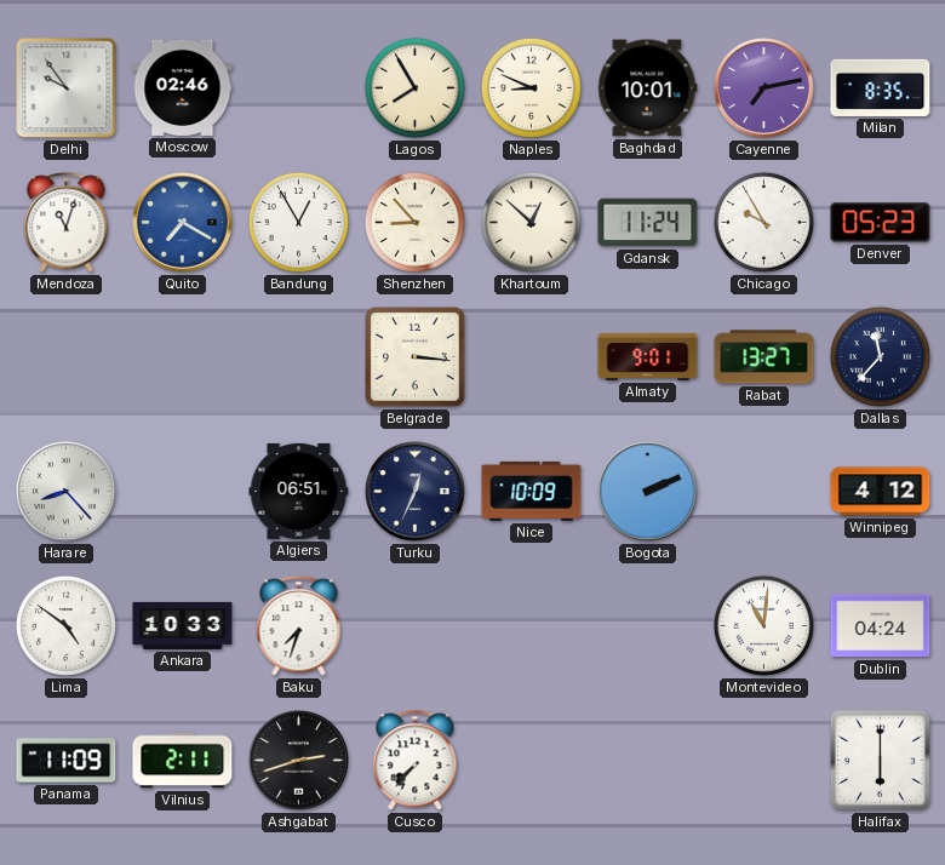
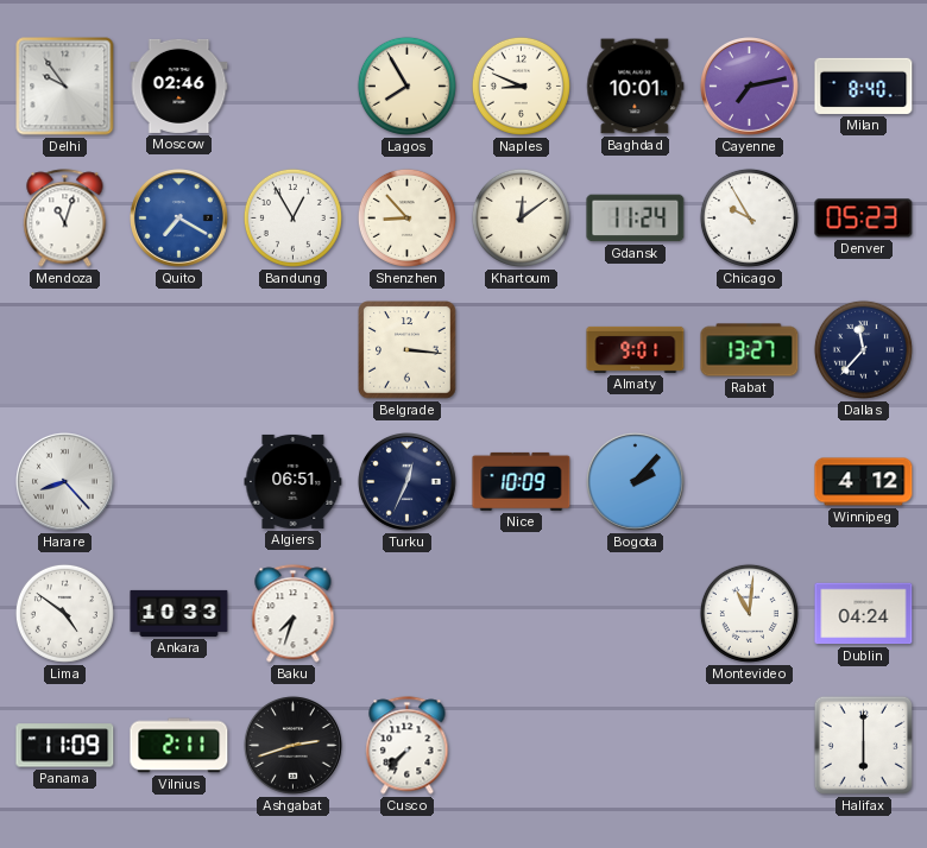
Milan: 8:35 -> 8:40 (864, 86)
Khartoum: 12:52 -> 12:09 (521, 217)
Bogota: 2:11 -> 2:07 (636, 482)
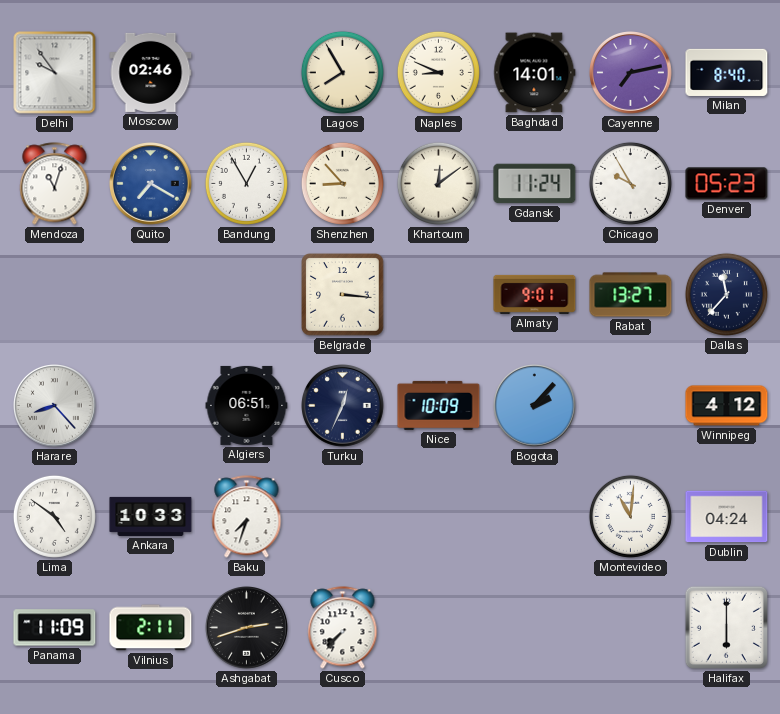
Baghdad: 10:01 -> 14:01 (535, 73)
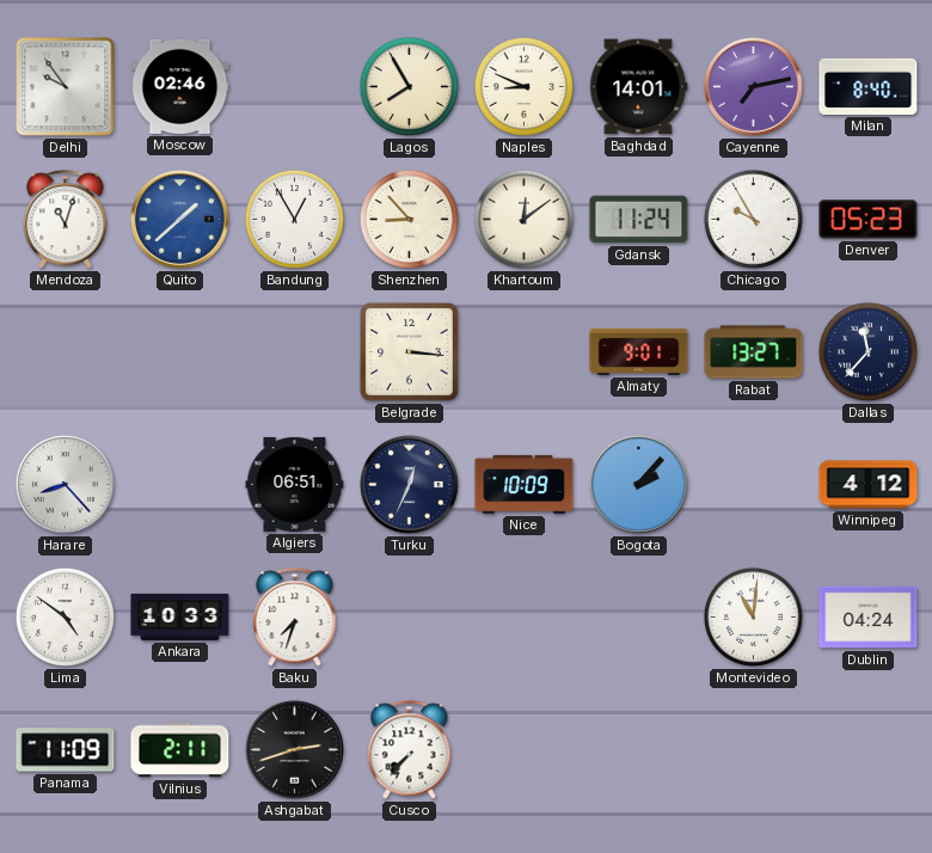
Quito: 7:20 -> 1:38 (180, 220)
Halifax: 6:00 -> none (726, 627)
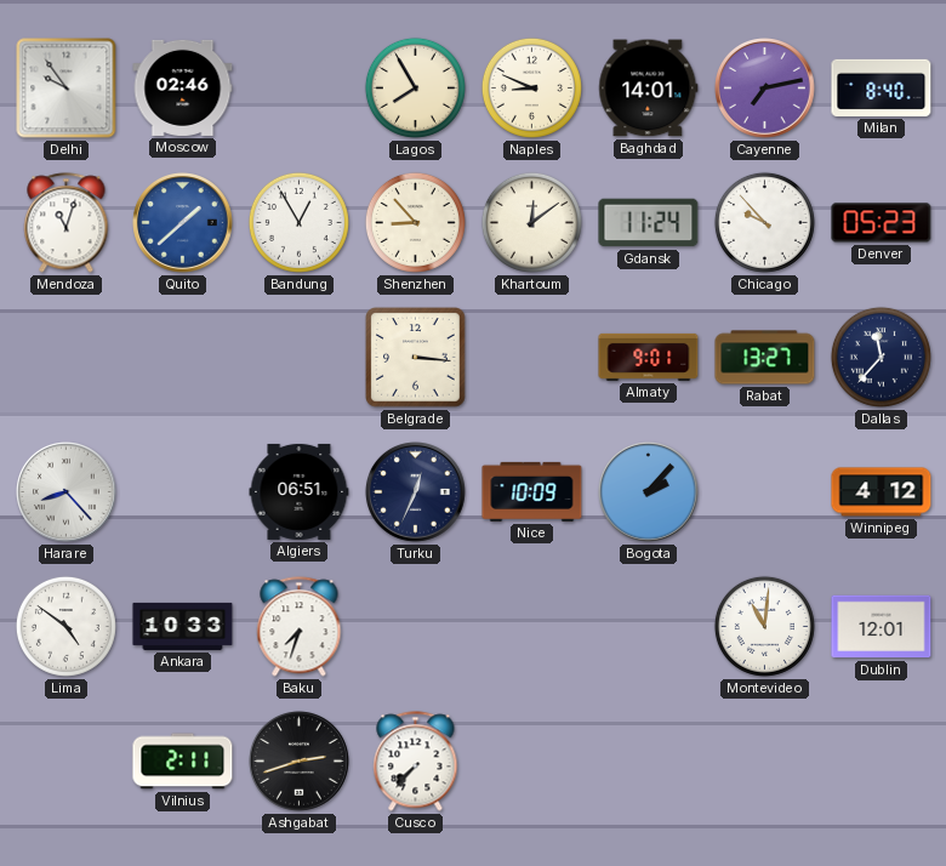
Chicago: 9:55 -> 9:53 (764, 222)
Dublin: 04:24 -> 12:01 (882, 627)
Panama: 11:09 -> none (66, 750)
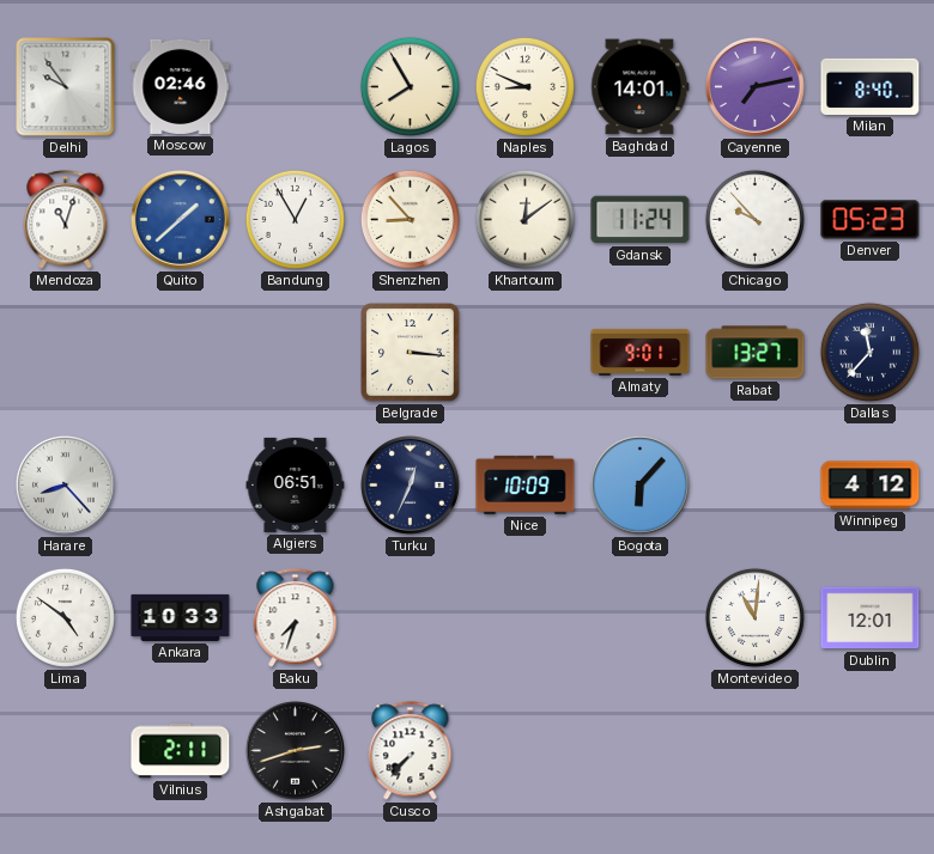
Bogota: 2:07 -> 6:07 (641, 486)
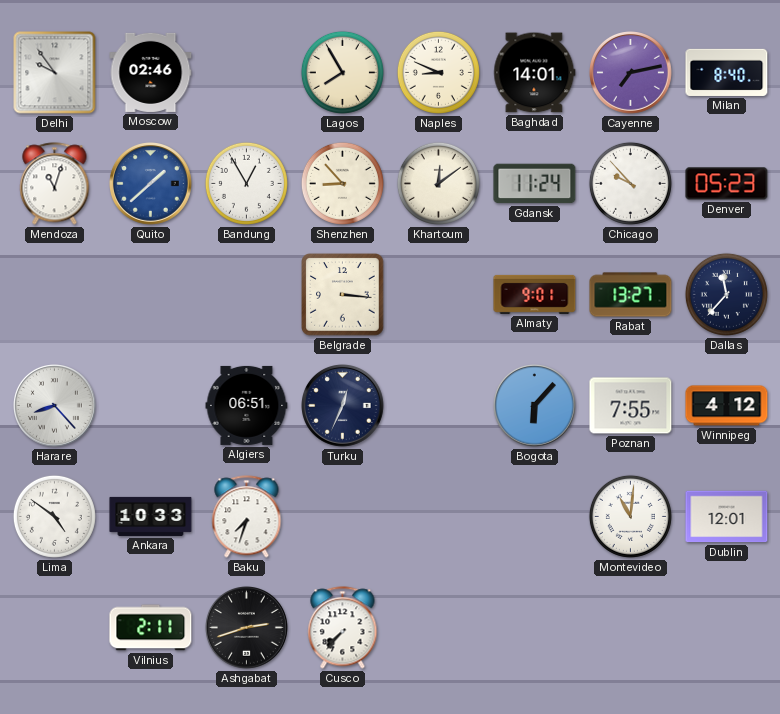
Nice: 10:09 -> none (526, 484)
Poznan: none -> 7:55 (631, 406)
